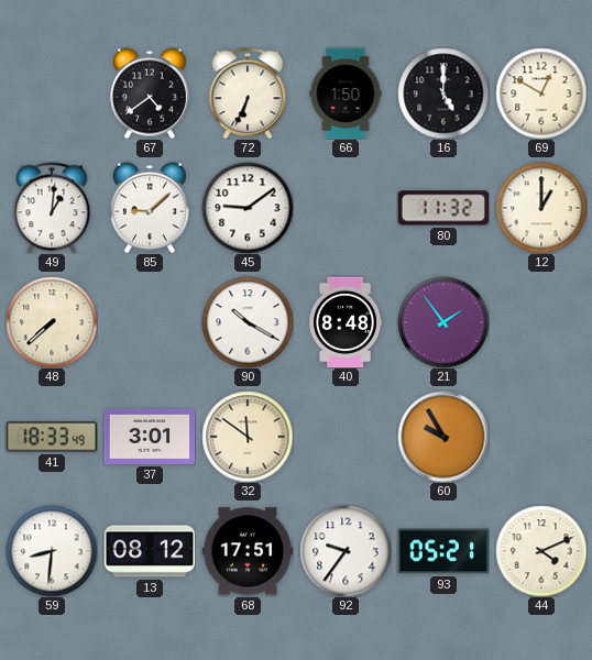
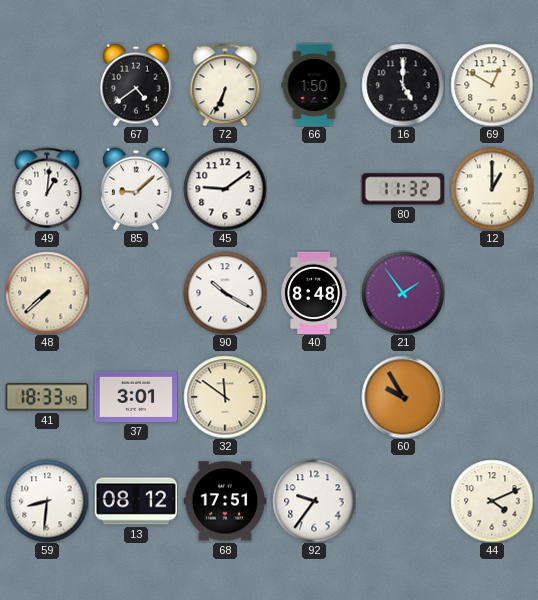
93: 05:21 -> none (443, 551)
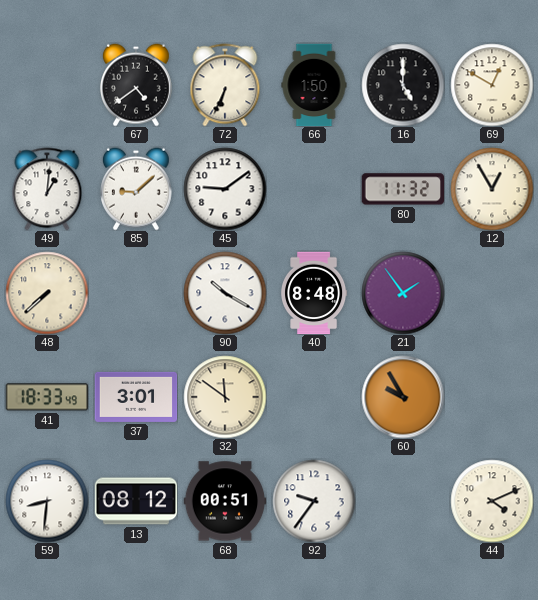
12: 1:00 -> 12:55 (492, 189)
68: 17:51 -> 00:51 (225, 501)
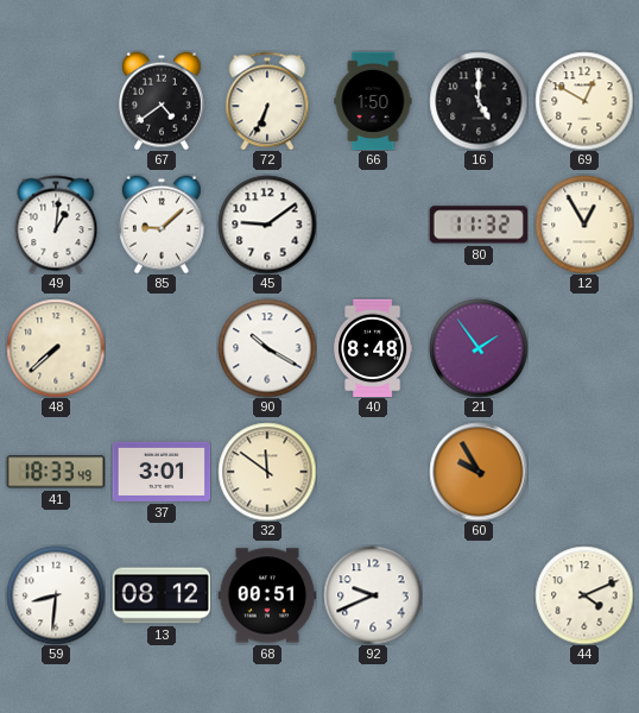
92: 9:36 -> 9:41 (373, 595)
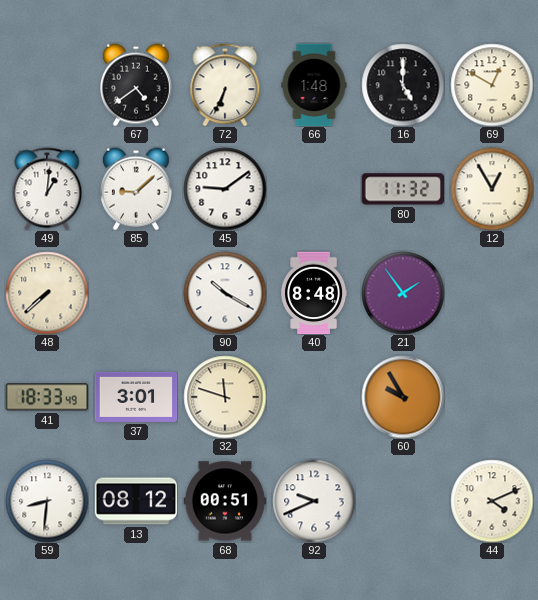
66: 1:50 -> 1:48 (314, 85)
32: 11:51 -> 11:48 (225, 397)
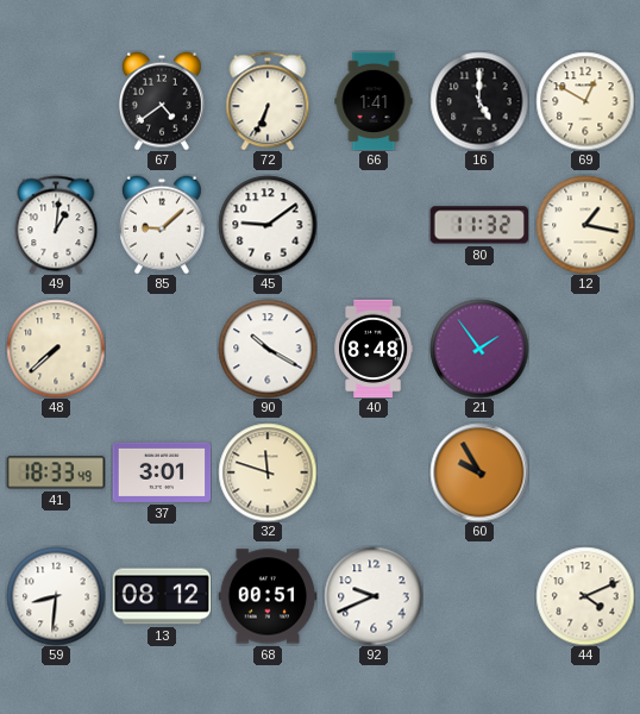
66: 1:48 -> 1:41 (374, 101)
12: 12:55 -> 1:17 (585, 225)
